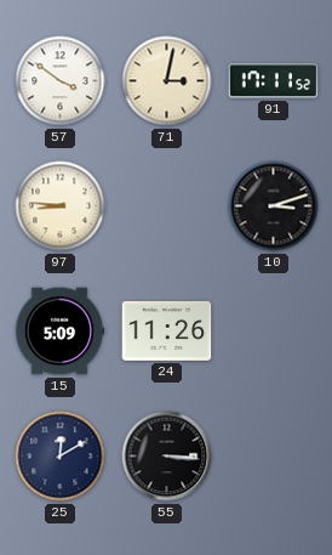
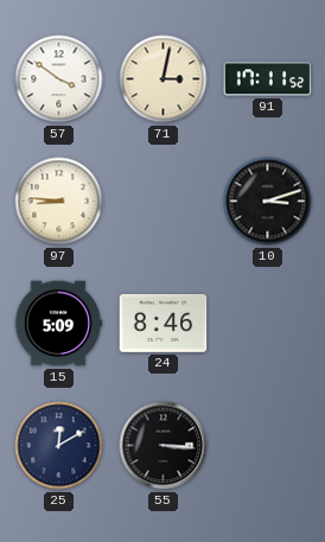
24: 11:26 -> 8:46 (164, 323)
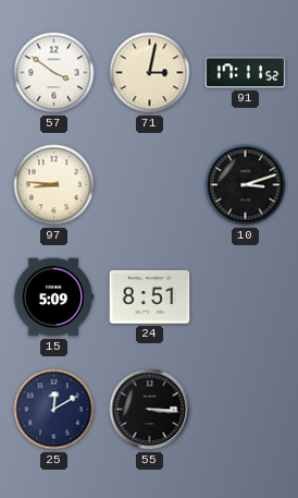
24: 8:46 -> 8:51 (150, 296)
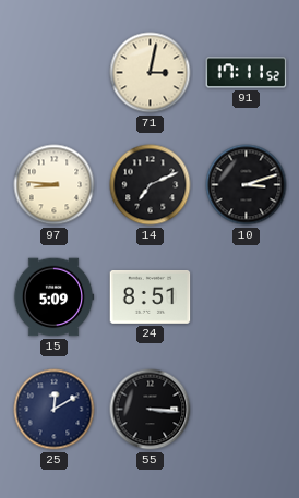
57: 3:51 -> none (54, 73)
14: none -> 7:11 (151, 185)
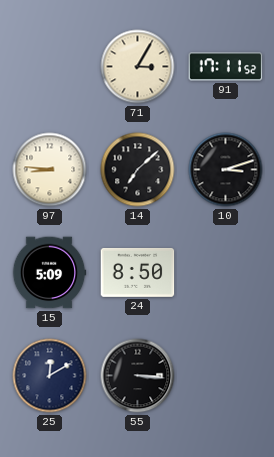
71: 3:02 -> 3:05 (138, 67)
14: 7:11 -> 7:08 (138, 170)
24: 8:51 -> 8:50 (138, 272)
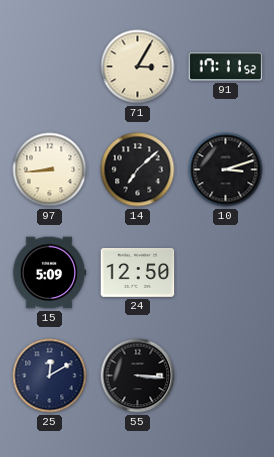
97: 8:46 -> 8:44 (50, 170)
24: 8:50 -> 12:50 (138, 272)
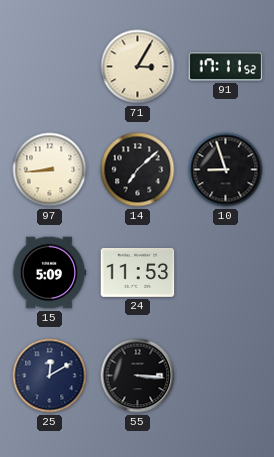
10: 3:12 -> 8:57 (226, 170)
24: 12:50 -> 11:53 (138, 272)
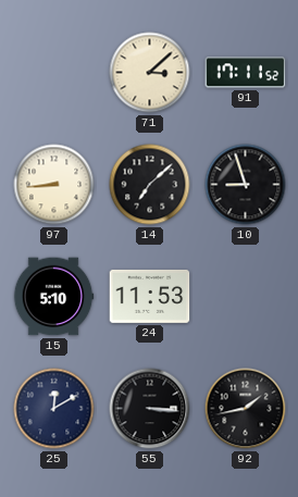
71: 3:05 -> 3:08 (150, 73)
15: 5:09 -> 5:10 (53, 297)
92: none -> 1:43 (246, 409)
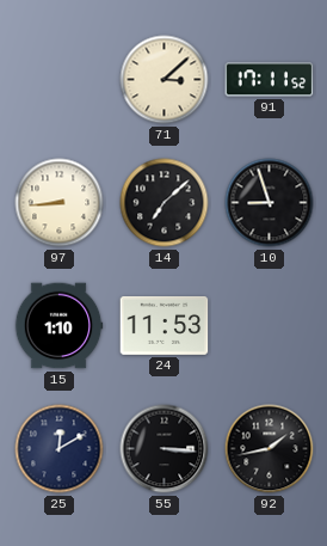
15: 5:10 -> 1:10 (58, 326)
